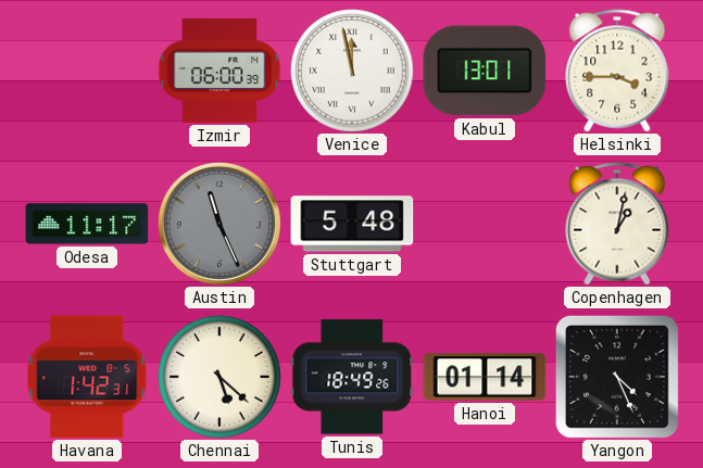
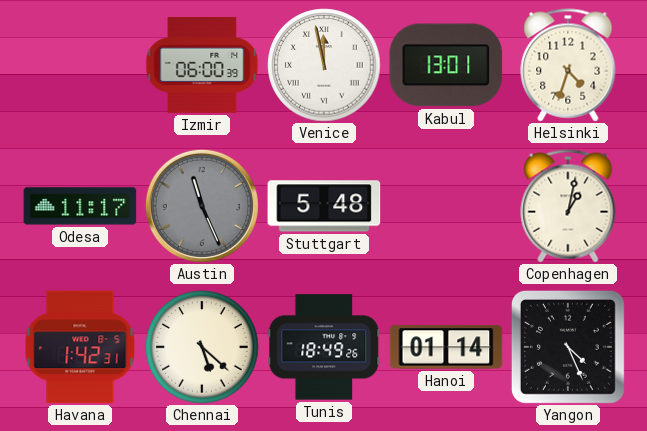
Helsinki: 3:45 -> 4:33 (568, 65)
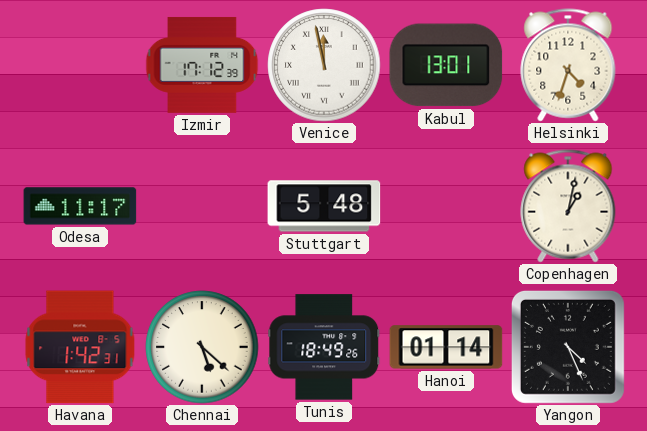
Izmir: 06:00 -> 17:12 (202, 65)
Austin: 11:26 -> none (202, 206)
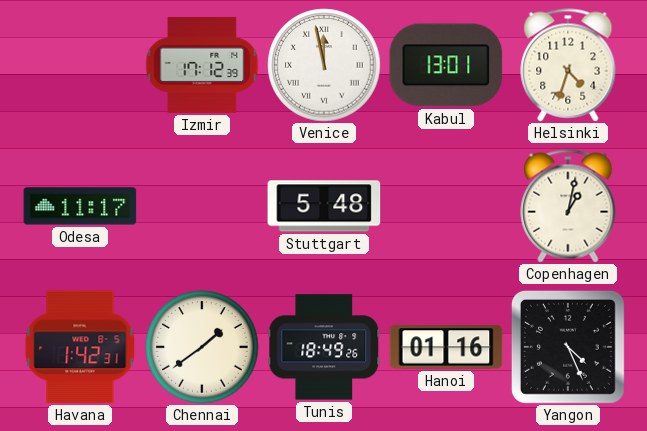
Chennai: 5:22 -> 1:39 (202, 347)
Hanoi: 01:14 -> 01:16 (446, 347)
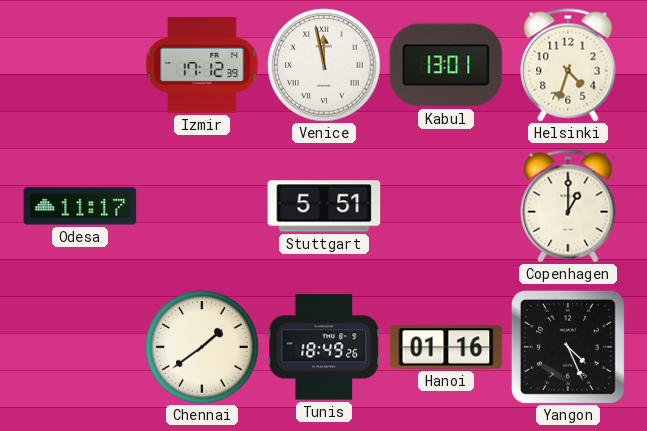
Stuttgart: 5:48 -> 5:51 (324, 206)
Copenhagen: 1:02 -> 1:00 (568, 206)
Havana: 1:42 -> none (80, 347)
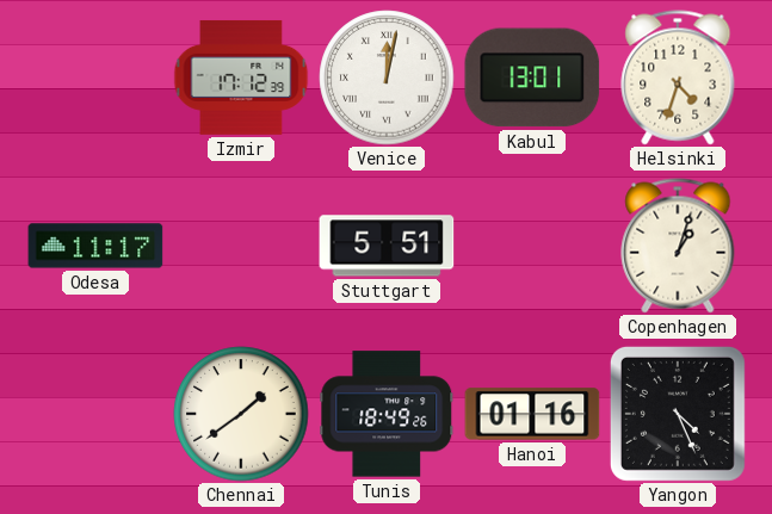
Venice: 11:58 -> 12:02 (387, 78)
Copenhagen: 1:00 -> 1:03 (678, 246)
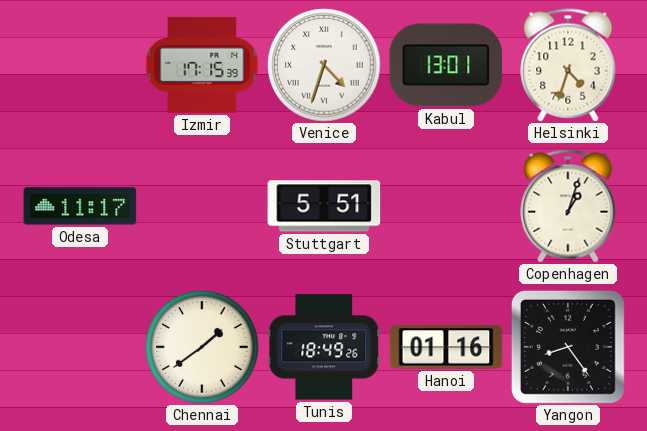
Izmir: 17:12 -> 17:15 (202, 65)
Venice: 12:02 -> 4:33 (324, 65)
Yangon: 4:26 -> 8:24 (568, 347)
